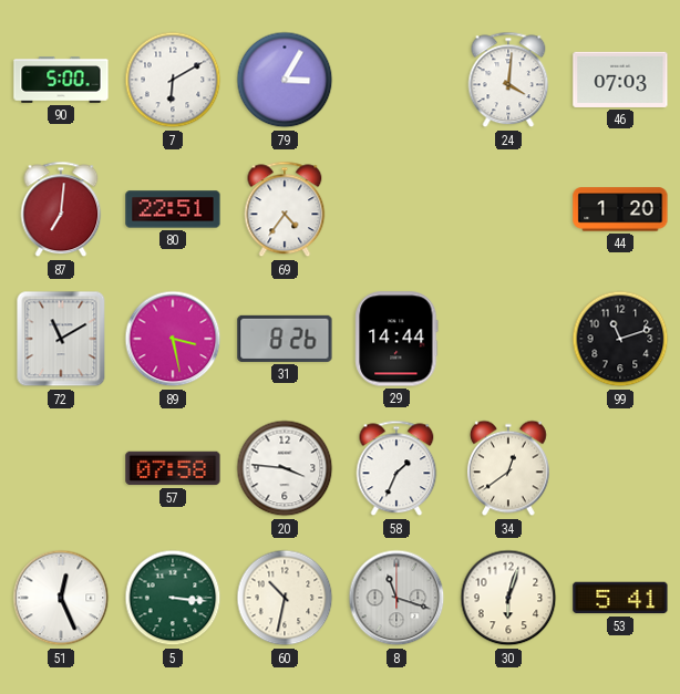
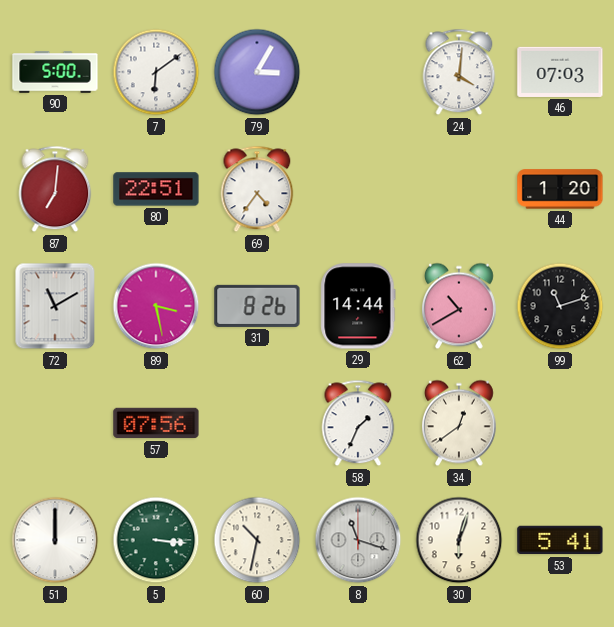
7: 6:10 -> 6:09 (156, 72)
62: none -> 10:40 (460, 306)
57: 07:58 -> 07:56 (156, 423)
20: 3:46 -> none (285, 468)
51: 12:26 -> 12:00 (55, 540)
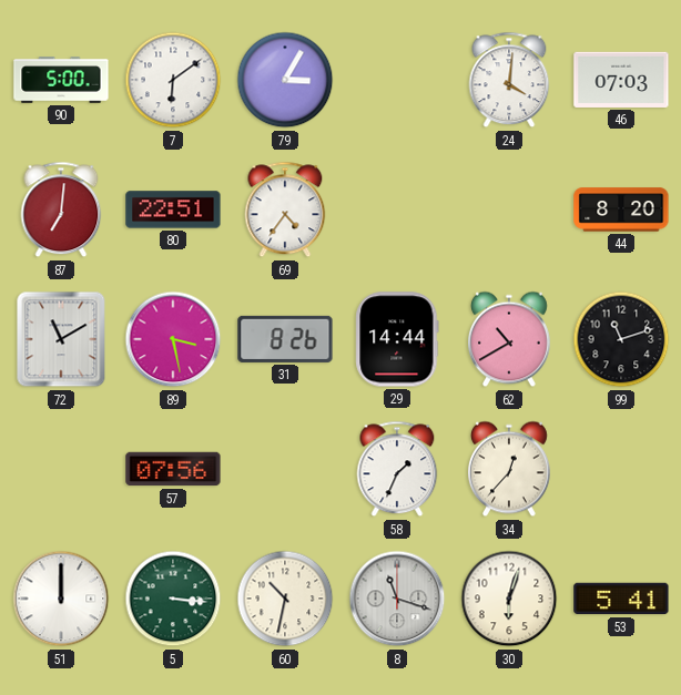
44: 1:20 -> 8:20 (621, 209)
34: 12:39 -> 12:37 (510, 469)
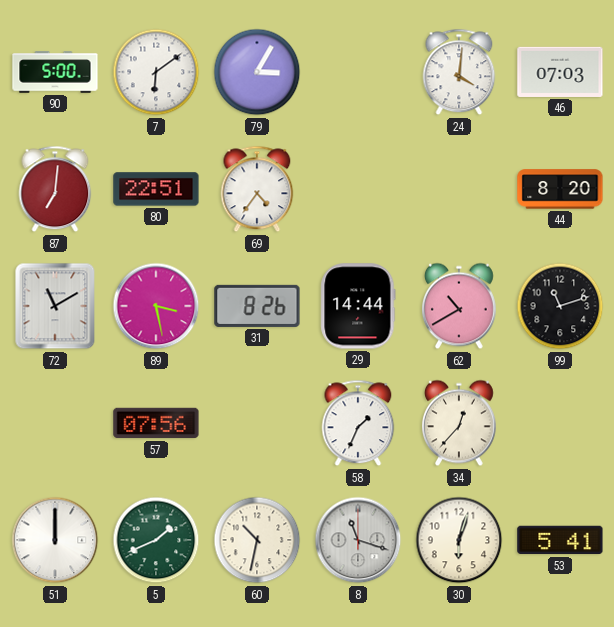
5: 3:16 -> 1:41 (156, 540)
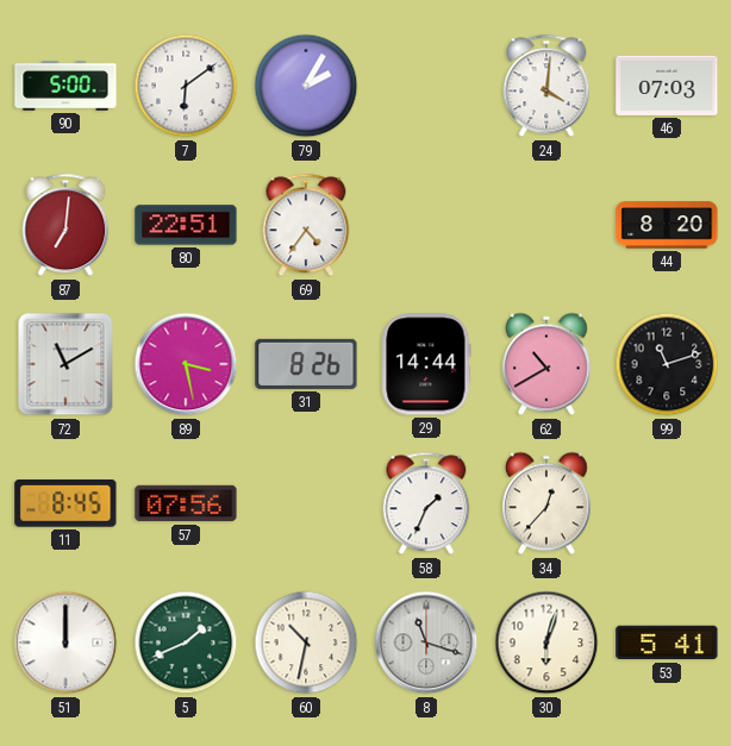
79: 3:05 -> 2:05 (306, 86)
11: none -> 8:45 (65, 504)
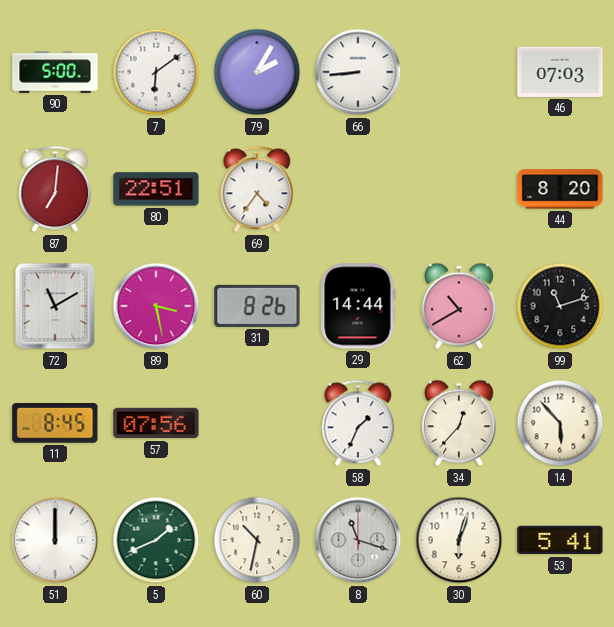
66: none -> 8:44 (358, 72)
24: 4:01 -> none (546, 86)
14: none -> 5:53 (560, 423)
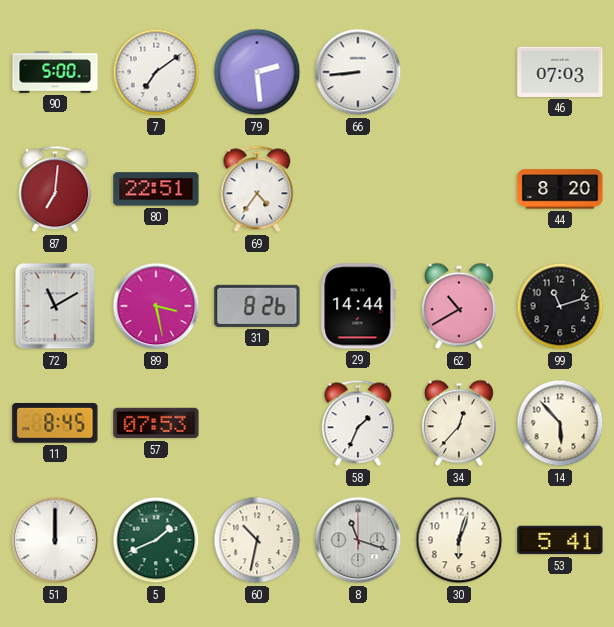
7: 6:09 -> 7:09 (156, 72)
79: 2:05 -> 2:29 (257, 72)
57: 07:56 -> 07:53 (156, 423)
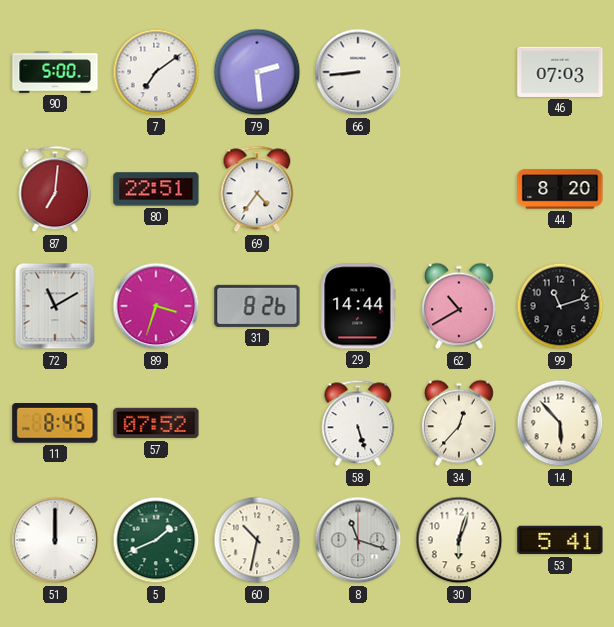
89: 3:28 -> 3:33 (156, 306)
57: 07:53 -> 07:52 (156, 423)
58: 1:34 -> 5:27 (358, 423)
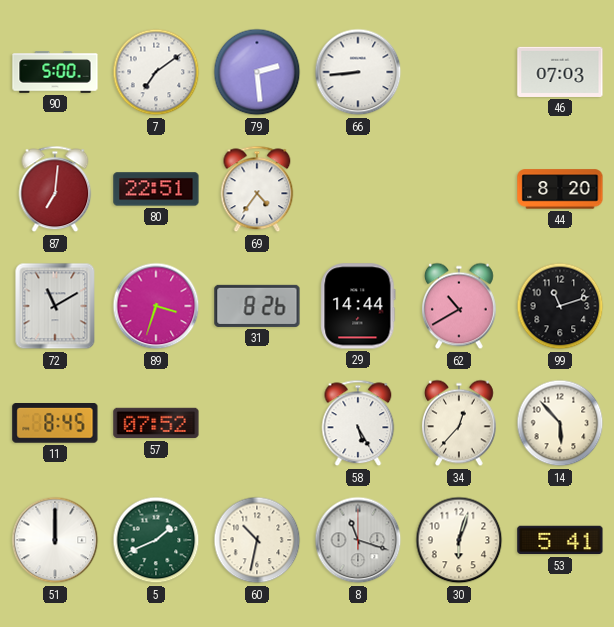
58: 5:27 -> 5:25 (358, 423)
